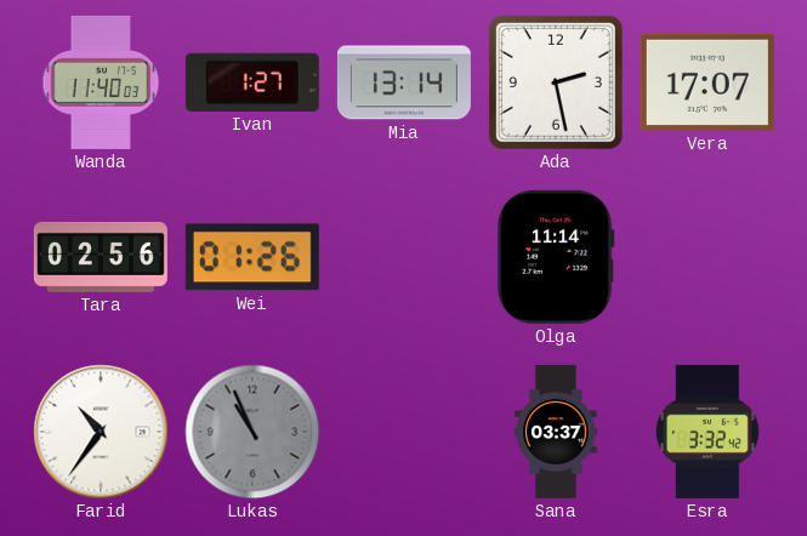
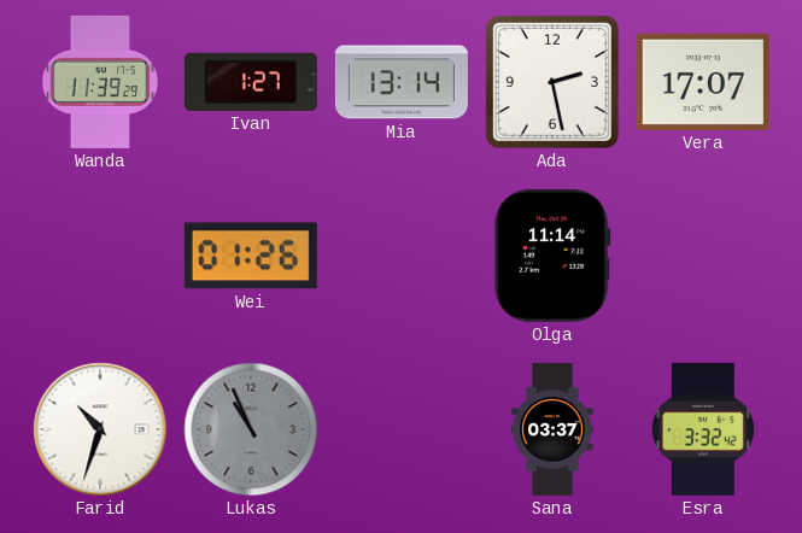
Wanda: 11:40 -> 11:39 (100, 82)
Tara: 02:56 -> none (101, 257)
Farid: 10:36 -> 10:33 (100, 429)
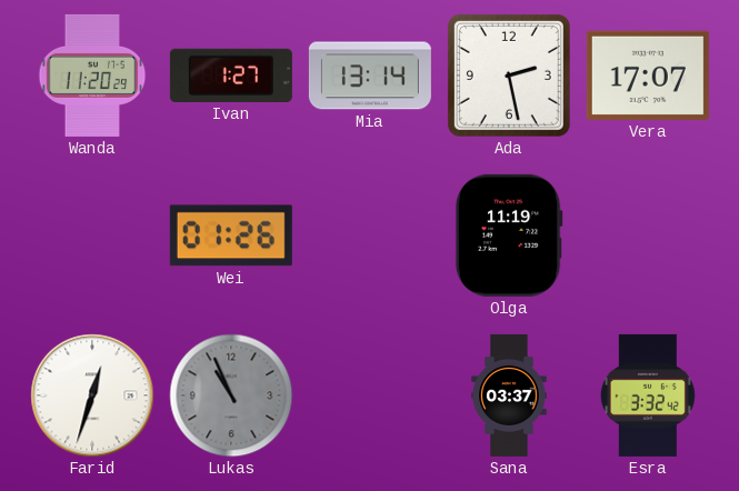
Wanda: 11:39 -> 11:20 (92, 76)
Olga: 11:14 -> 11:19 (509, 236)
Farid: 10:33 -> 12:33 (92, 395)
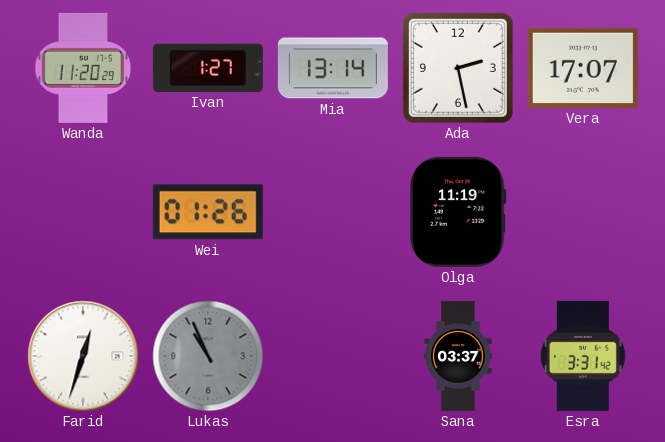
Esra: 3:32 -> 3:31 (583, 356)
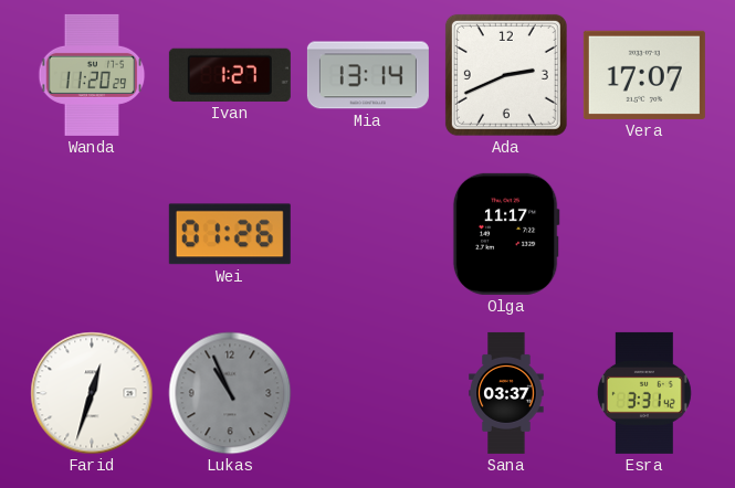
Ada: 2:28 -> 2:41 (506, 75)
Olga: 11:19 -> 11:17 (506, 234)
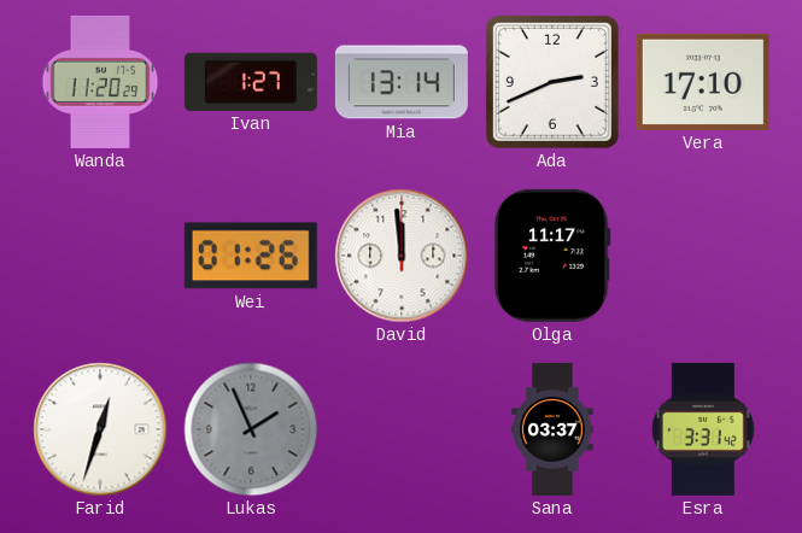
Vera: 17:07 -> 17:10 (703, 82)
David: none -> 11:59 (402, 256)
Lukas: 10:56 -> 1:56 (251, 429)
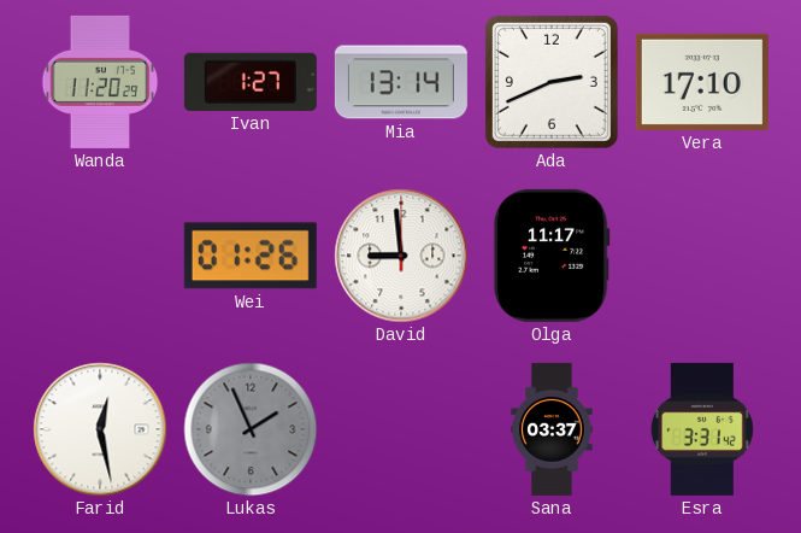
David: 11:59 -> 8:59 (401, 256)
Farid: 12:33 -> 12:28 (100, 429)
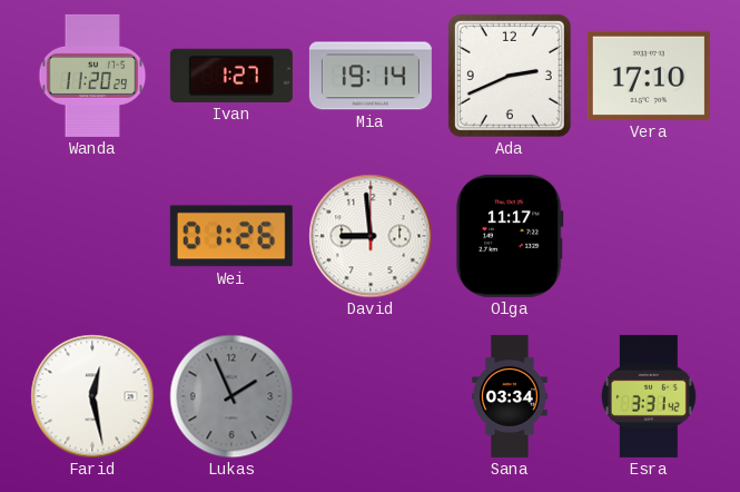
Mia: 13:14 -> 19:14 (371, 76)
Sana: 03:37 -> 03:34 (510, 396)
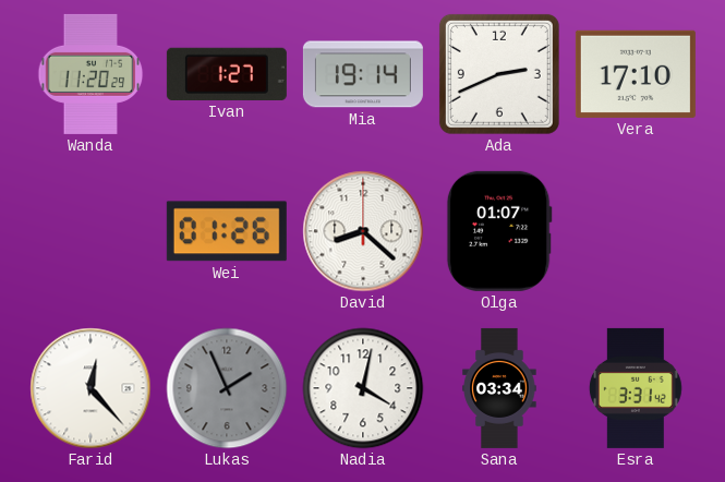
David: 8:59 -> 8:22 (363, 231)
Olga: 11:17 -> 01:07 (499, 231)
Farid: 12:28 -> 12:23 (90, 388)
Nadia: none -> 4:02 (363, 388)
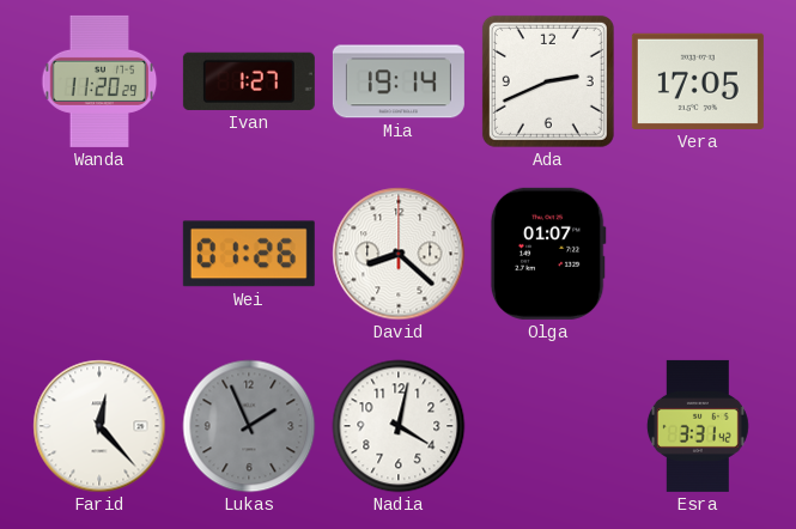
Vera: 17:10 -> 17:05 (698, 81)
Sana: 03:34 -> none (499, 388)
